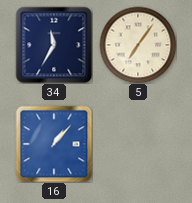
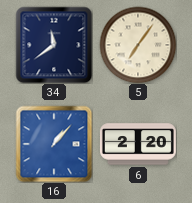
34: 11:35 -> 11:39 (54, 45)
6: none -> 2:20 (138, 144)
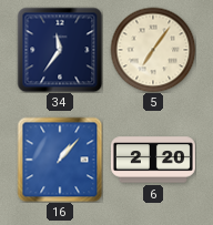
34: 11:39 -> 11:36 (60, 50)
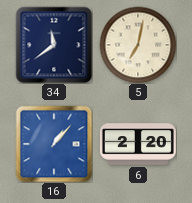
34: 11:36 -> 11:39 (54, 45)
5: 7:06 -> 7:02 (138, 45)
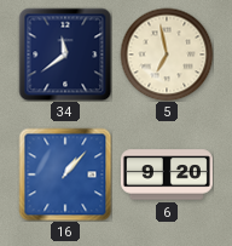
5: 7:02 -> 6:58 (167, 55)
6: 2:20 -> 9:20 (167, 175)
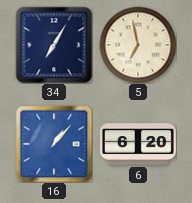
34: 11:39 -> 7:05 (54, 45)
6: 9:20 -> 6:20 (138, 144)
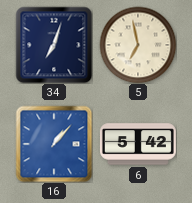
34: 7:05 -> 7:03 (54, 45)
6: 6:20 -> 5:42 (138, 144)
